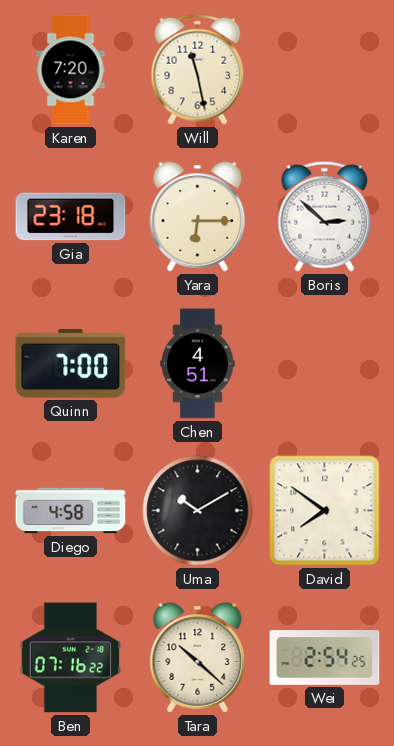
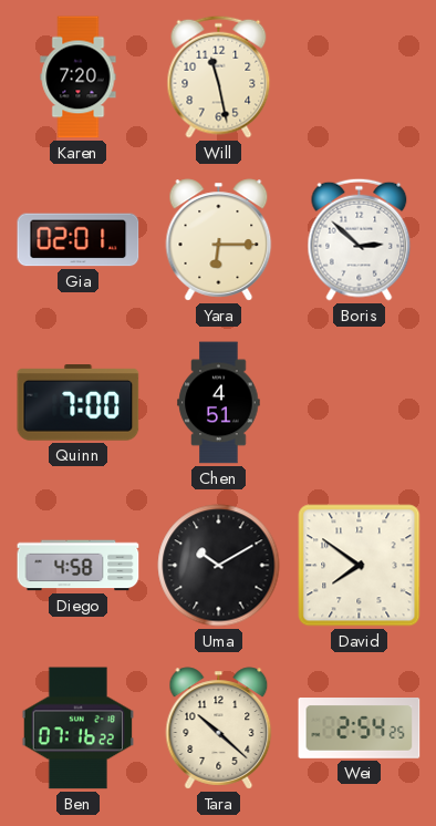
Gia: 23:18 -> 02:01 (79, 240)
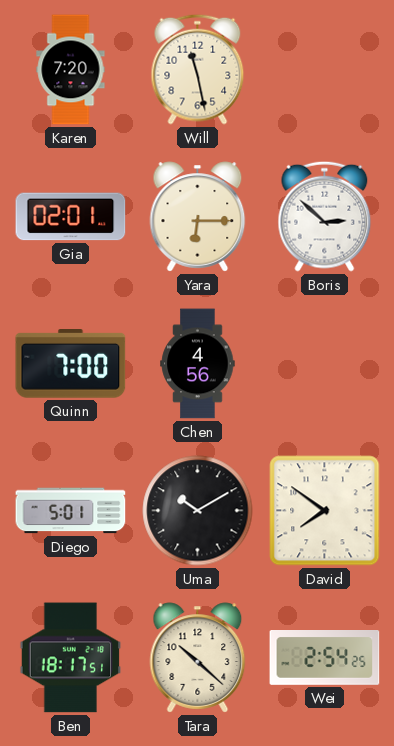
Chen: 4:51 -> 4:56 (198, 364)
Diego: 4:58 -> 5:01 (71, 511)
Ben: 07:16 -> 18:17 (71, 658)
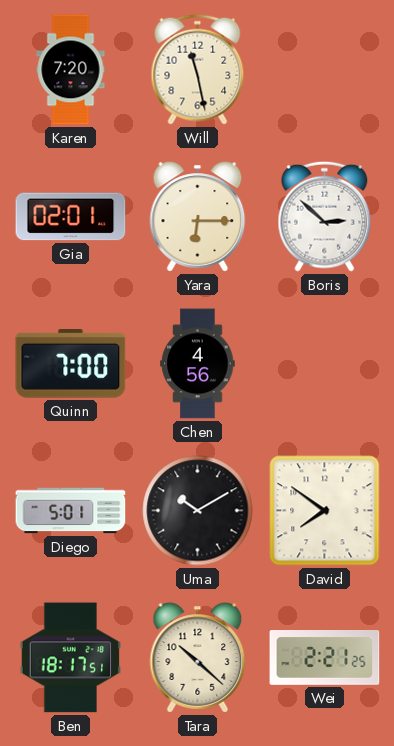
Wei: 2:54 -> 2:21 (325, 658)
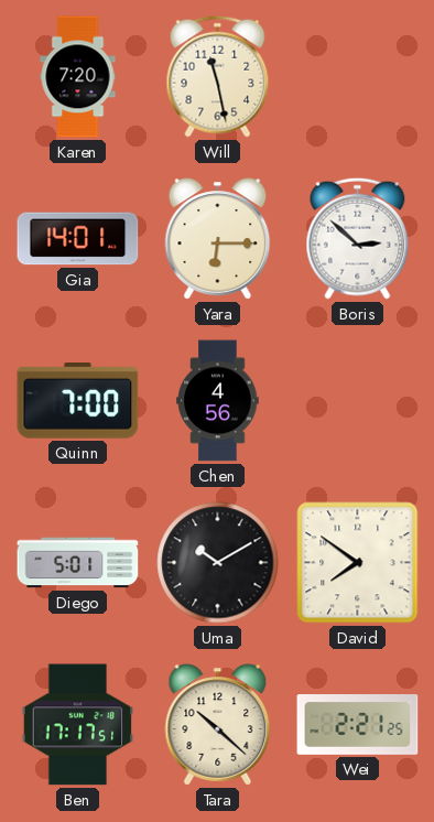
Gia: 02:01 -> 14:01 (78, 239)
Ben: 18:17 -> 17:17 (78, 725)
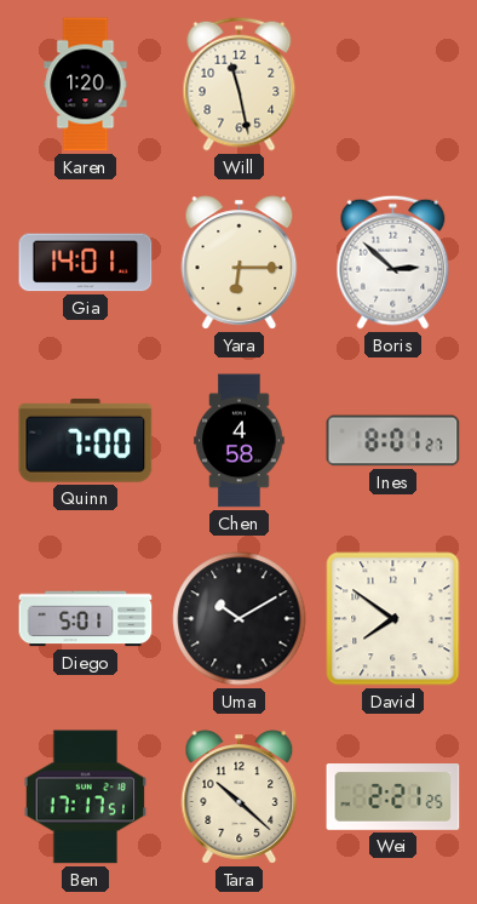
Karen: 7:20 -> 1:20 (86, 85)
Chen: 4:56 -> 4:58 (240, 441)
Ines: none -> 8:01 (393, 441)
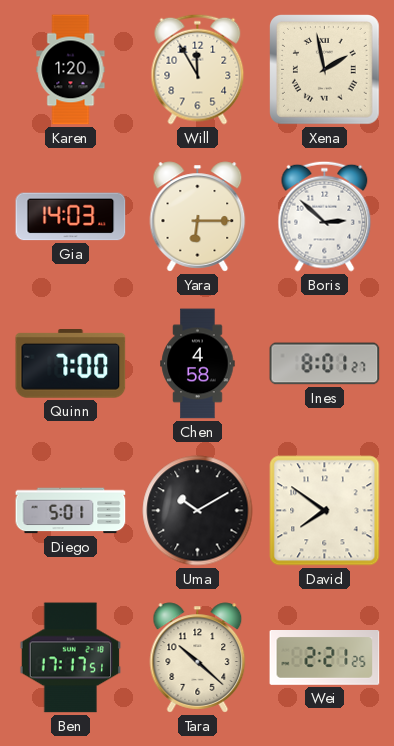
Will: 11:28 -> 11:55 (198, 69)
Xena: none -> 1:58 (325, 70)
Gia: 14:01 -> 14:03 (71, 217)
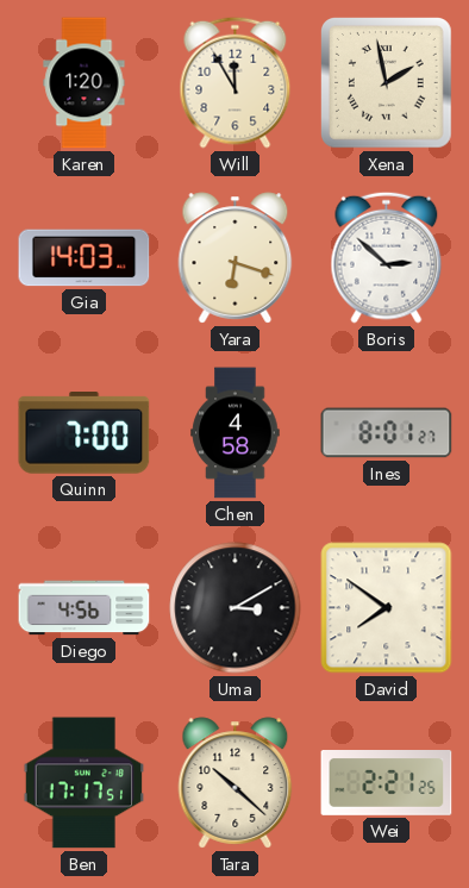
Yara: 6:15 -> 6:18 (236, 258)
Diego: 5:01 -> 4:56 (85, 608)
Uma: 10:10 -> 3:10 (236, 608)
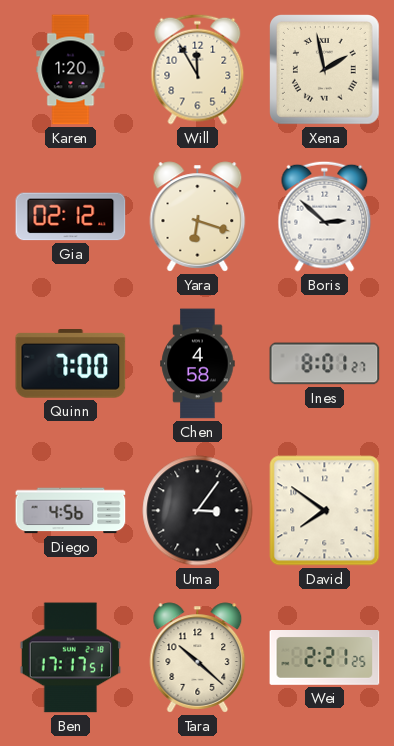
Gia: 14:03 -> 02:12 (71, 217)
Uma: 3:10 -> 3:06 (198, 511)
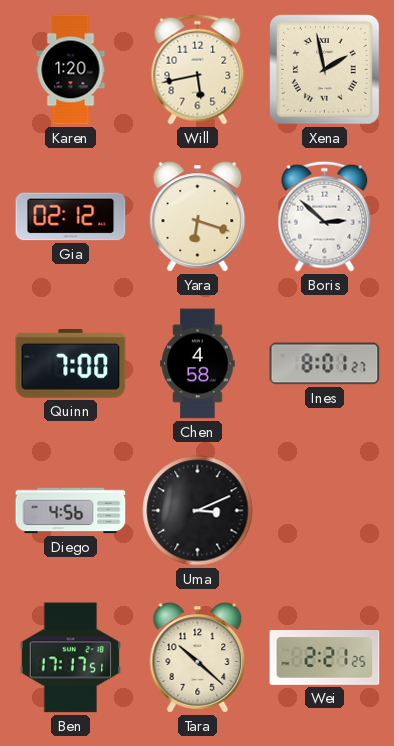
Will: 11:55 -> 5:43 (198, 69)
Uma: 3:06 -> 3:11 (198, 511)
David: 7:51 -> none (325, 511)
